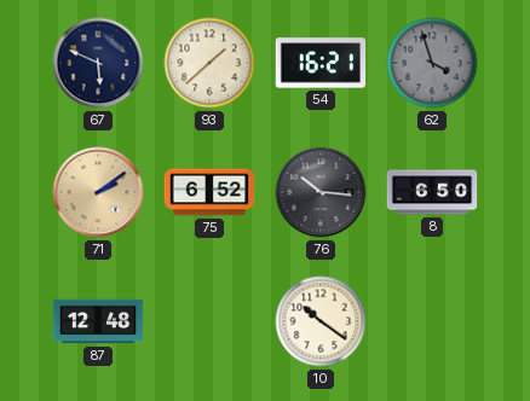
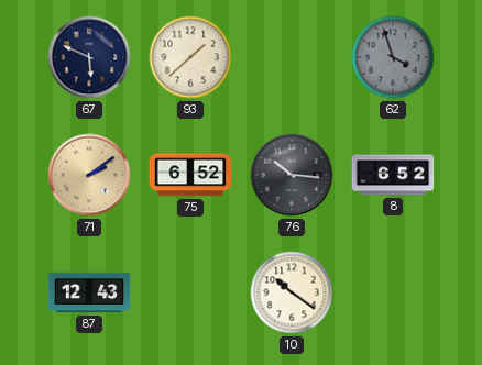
54: 16:21 -> none (321, 63)
8: 6:50 -> 6:52 (393, 175)
87: 12:48 -> 12:43 (89, 292)
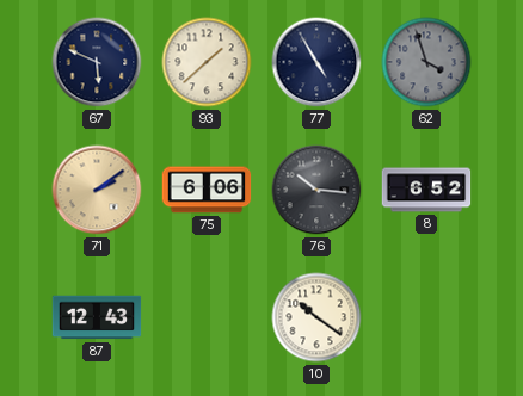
77: none -> 4:55 (316, 62)
75: 6:52 -> 6:06 (207, 190)
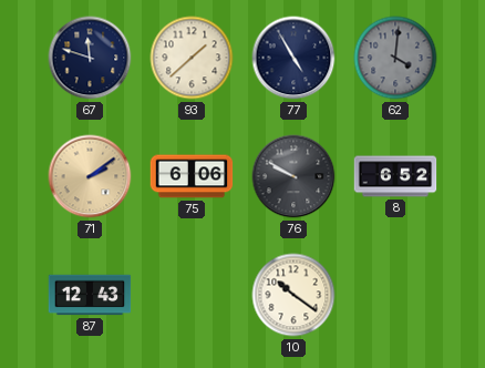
67: 5:49 -> 11:48 (90, 58)
62: 3:57 -> 4:01 (395, 58)
76: 10:16 -> 9:50 (293, 176)
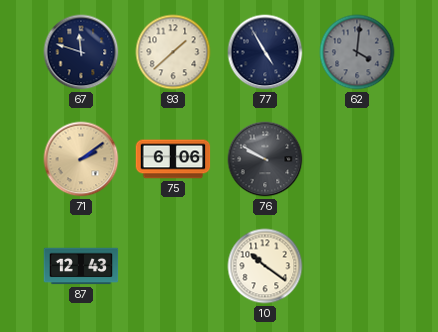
8: 6:52 -> none (395, 176)
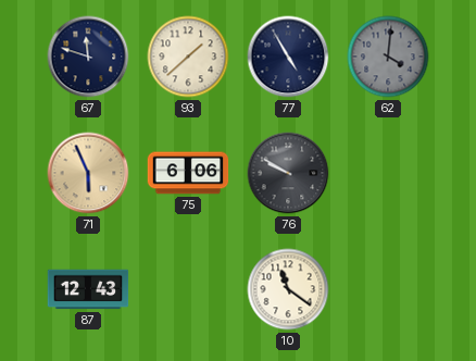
71: 2:09 -> 5:56 (88, 173)
10: 10:21 -> 11:21 (288, 289)
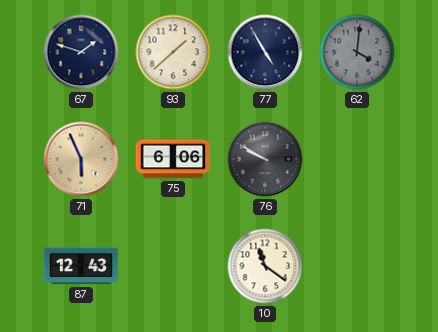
67: 11:48 -> 1:48 (81, 52)
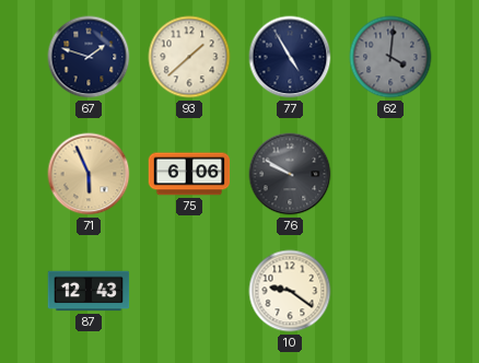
10: 11:21 -> 9:21 (290, 291)
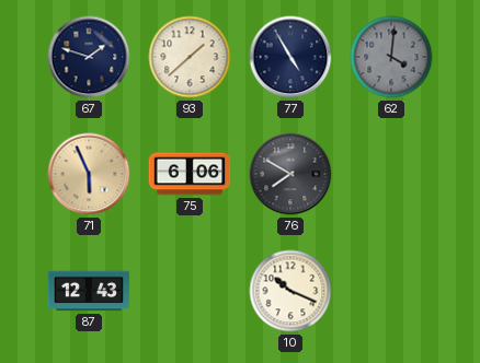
76: 9:50 -> 7:50 (290, 174)
10: 9:21 -> 10:19 (290, 291)
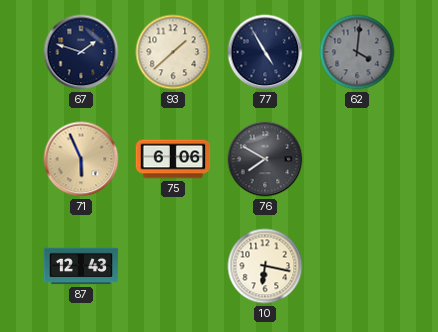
10: 10:19 -> 6:17 (265, 266)
